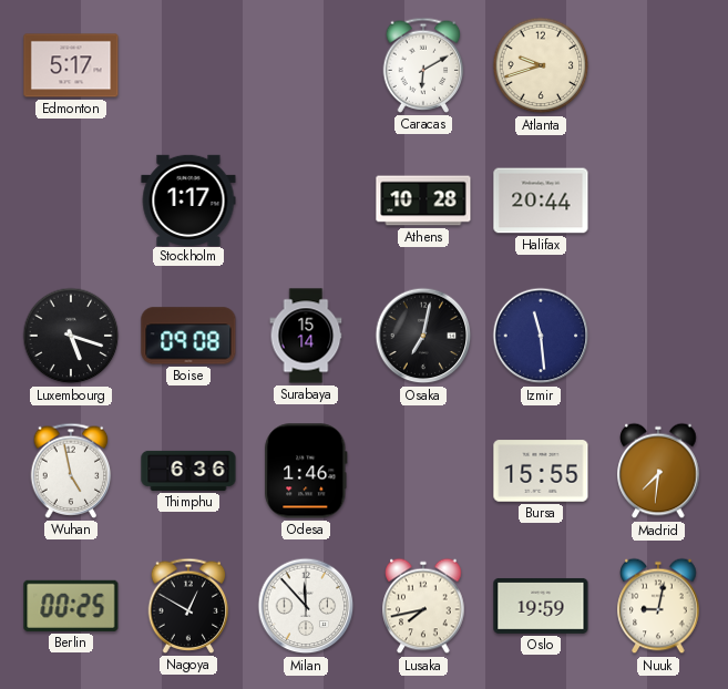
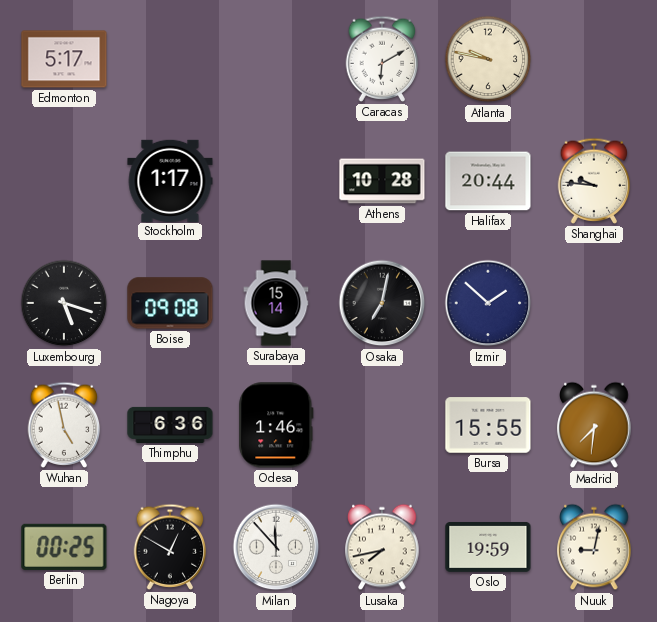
Atlanta: 9:42 -> 9:47 (488, 59)
Shanghai: none -> 9:46 (594, 181)
Izmir: 11:29 -> 1:52 (488, 303)
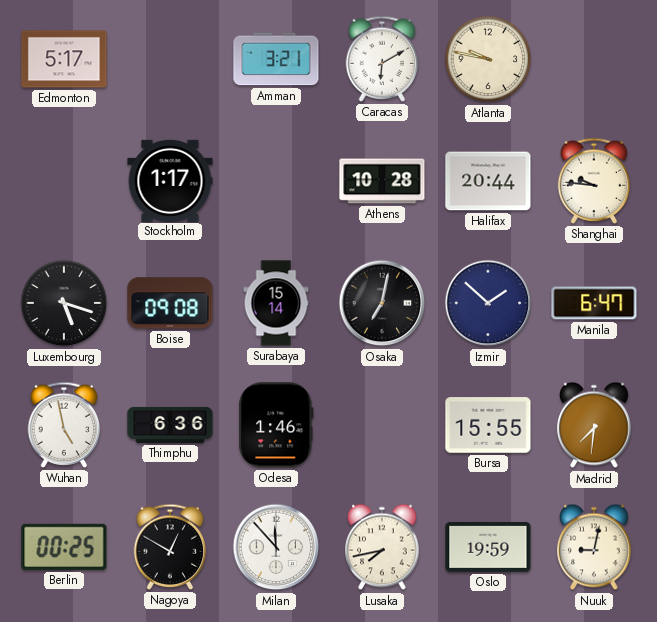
Amman: none -> 3:21 (276, 59)
Manila: none -> 6:47 (594, 303)
